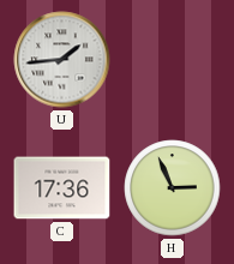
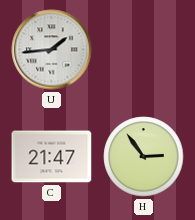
C: 17:36 -> 21:47 (52, 157)
H: 2:56 -> 2:54 (144, 157)
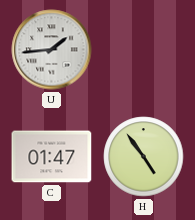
C: 21:47 -> 01:47 (52, 157)
H: 2:54 -> 4:54 (144, 157)
